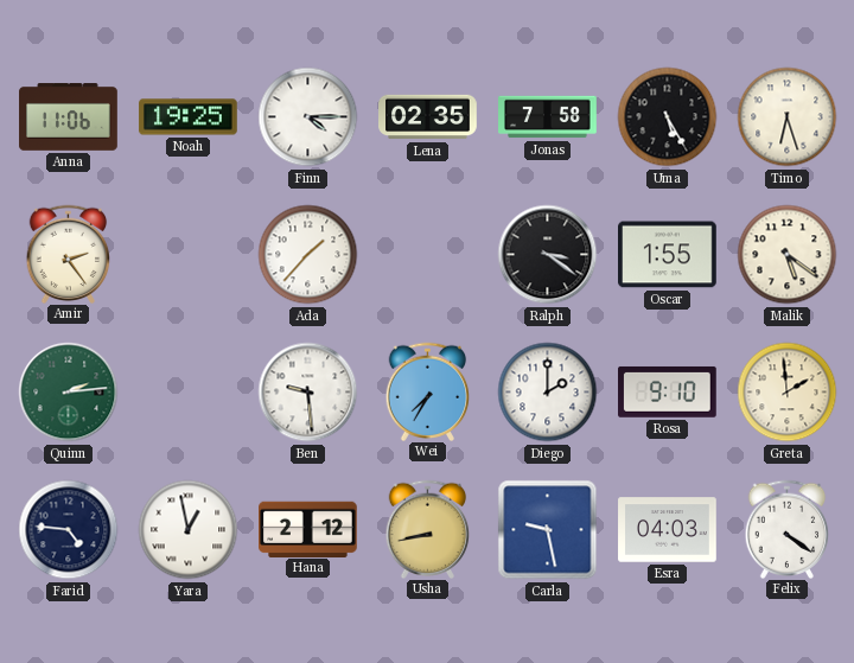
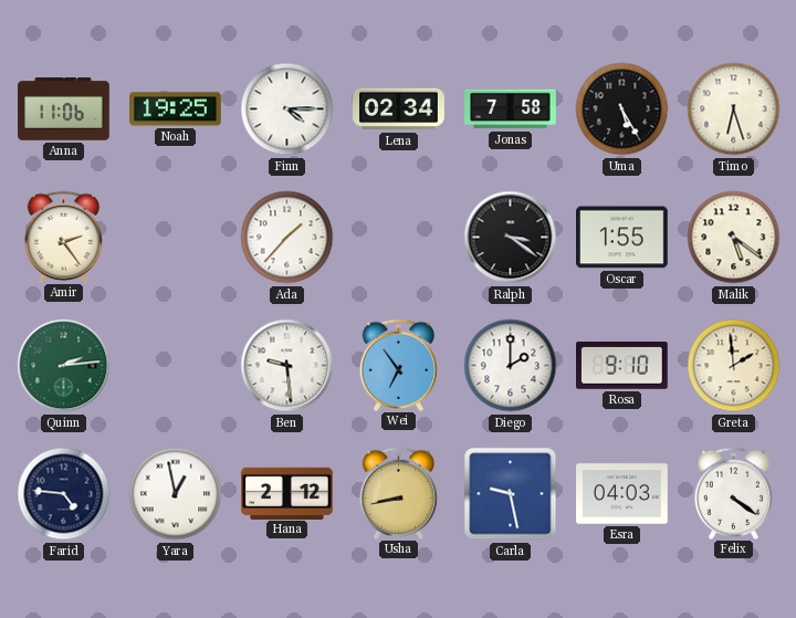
Lena: 02:35 -> 02:34 (399, 109)
Wei: 7:35 -> 6:54 (399, 365)
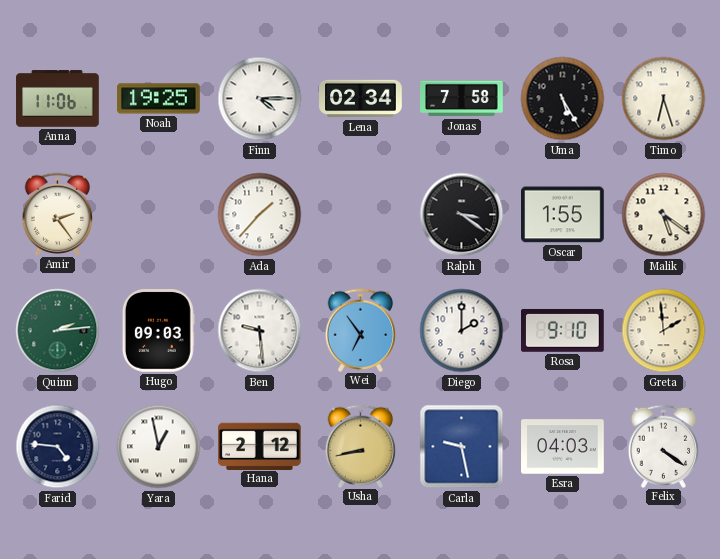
Hugo: none -> 09:03 (158, 331)
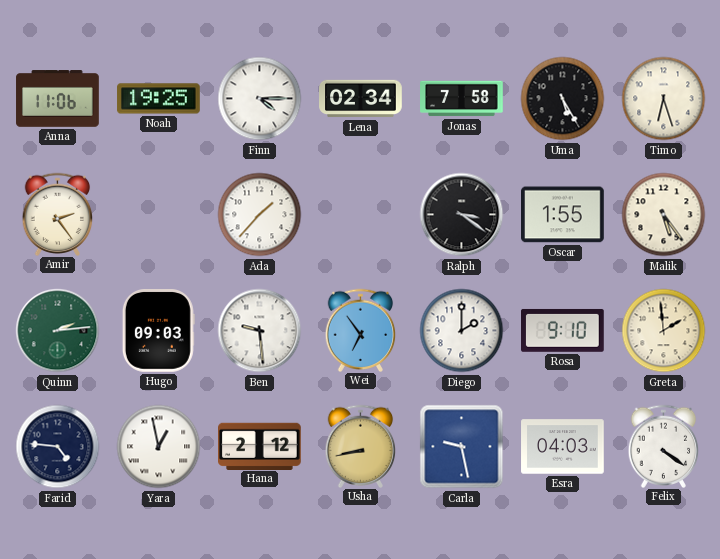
Malik: 5:21 -> 5:24 (664, 215)
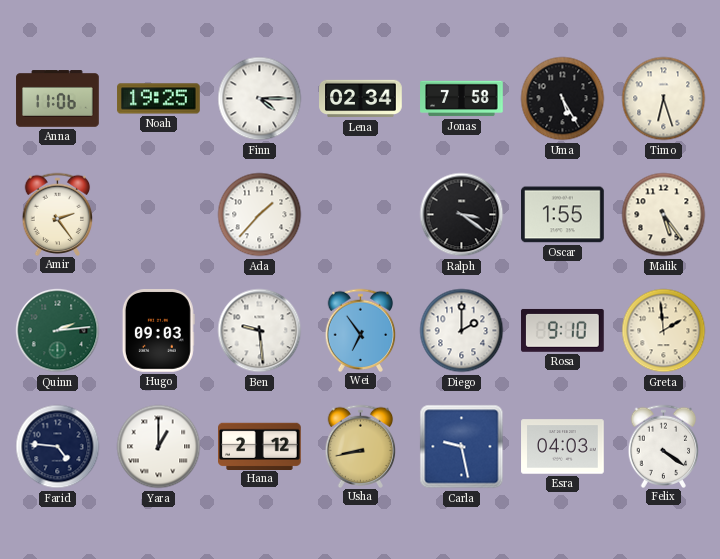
Yara: 12:58 -> 1:00 (159, 447)
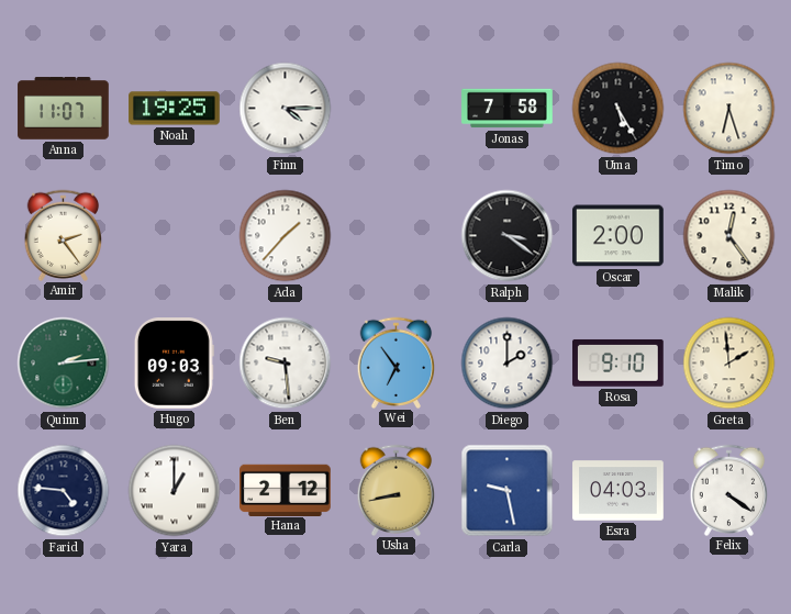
Anna: 11:06 -> 11:07 (64, 109)
Lena: 02:34 -> none (361, 99)
Oscar: 1:55 -> 2:00 (619, 236)
Malik: 5:24 -> 12:24 (729, 236)
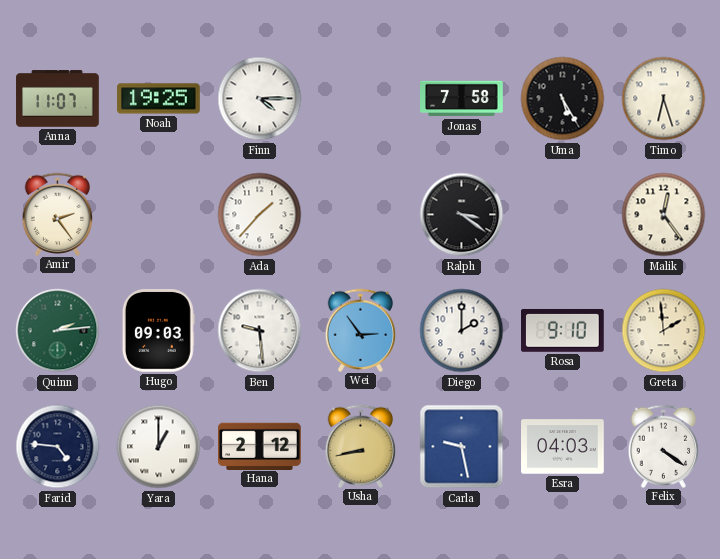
Oscar: 2:00 -> none (619, 236)
Wei: 6:54 -> 2:54 (361, 330)
